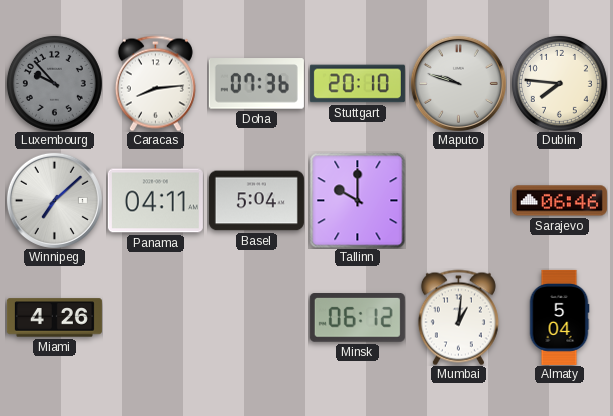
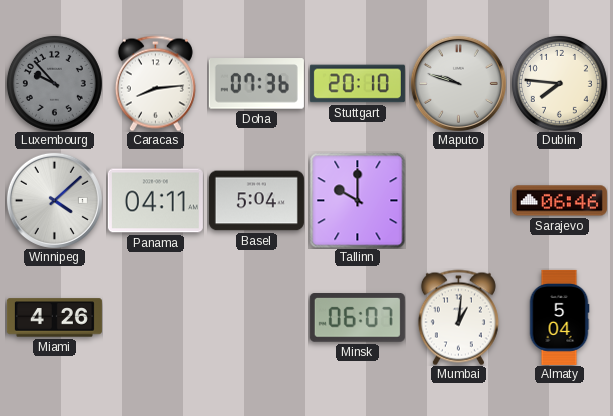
Winnipeg: 7:08 -> 4:08 (54, 200)
Minsk: 06:12 -> 06:07 (357, 318)
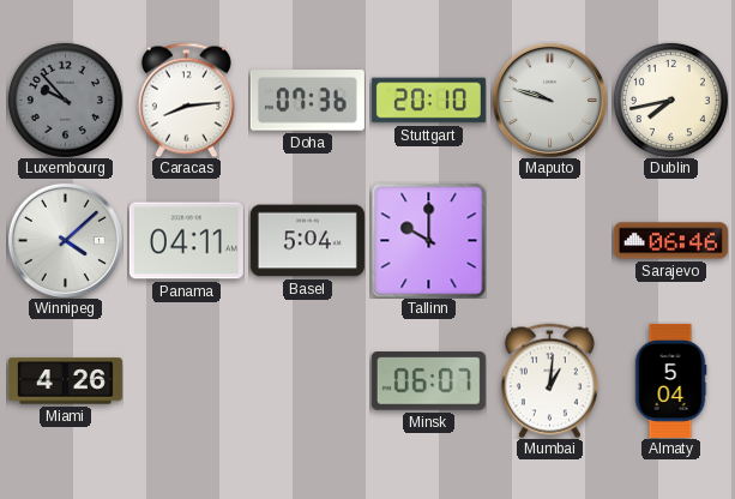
Dublin: 7:46 -> 7:43 (670, 100)
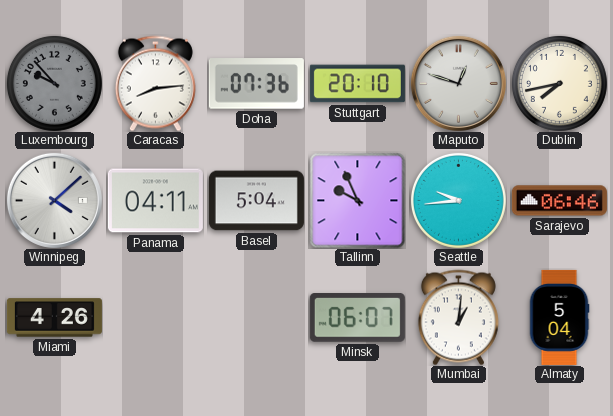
Maputo: 9:48 -> 12:48 (458, 83)
Tallinn: 10:00 -> 9:56 (357, 200)
Seattle: none -> 9:44 (458, 200)
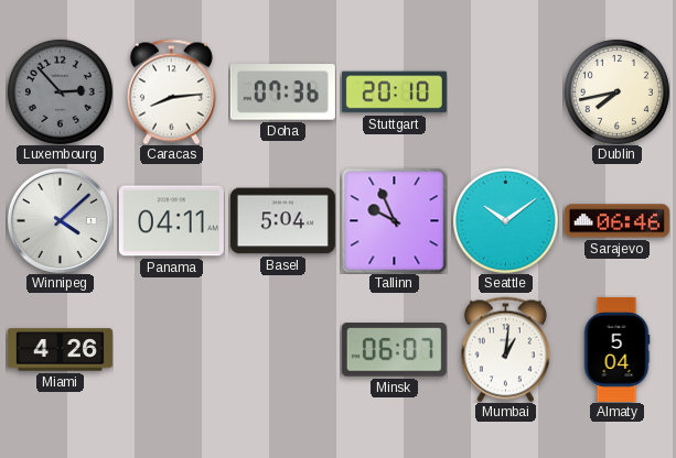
Luxembourg: 9:53 -> 2:53 (60, 91)
Maputo: 12:48 -> none (458, 83)
Seattle: 9:44 -> 10:09 (505, 220)
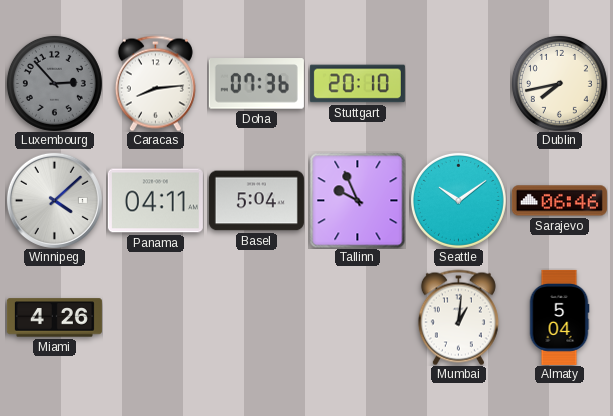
Minsk: 06:07 -> none (394, 350)
